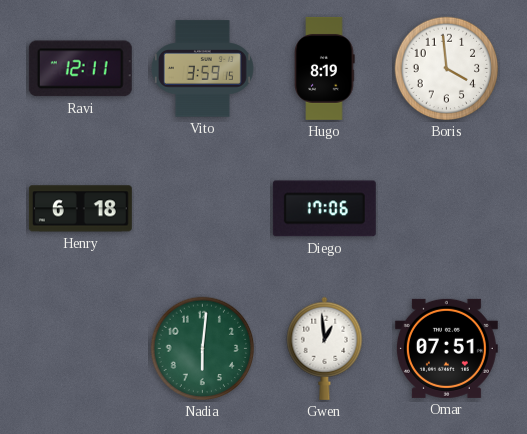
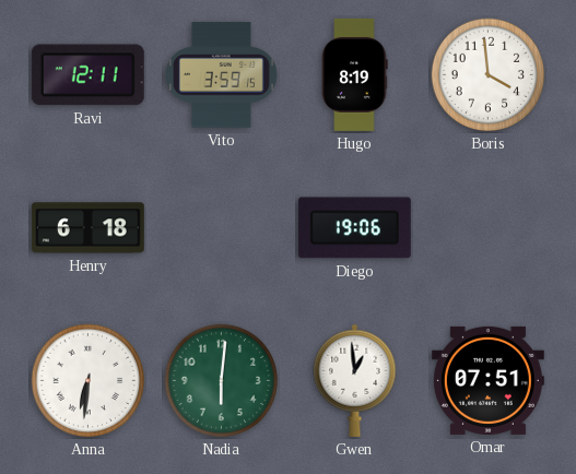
Diego: 17:06 -> 19:06 (354, 228)
Anna: none -> 6:31 (89, 381)
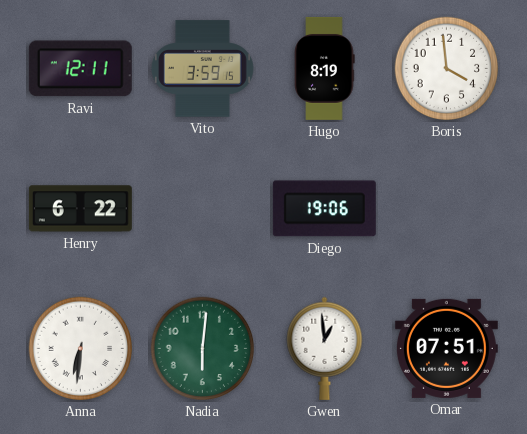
Henry: 6:18 -> 6:22 (80, 209)
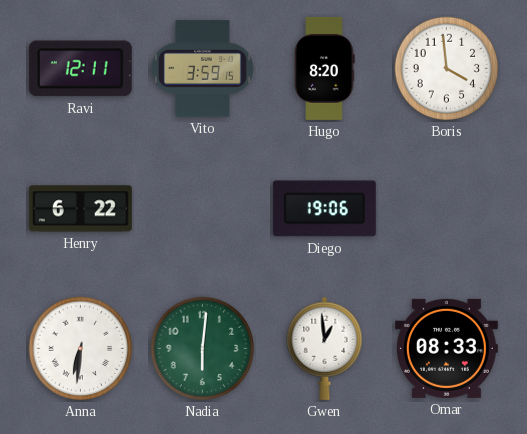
Hugo: 8:19 -> 8:20 (324, 68)
Omar: 07:51 -> 08:33 (446, 348)
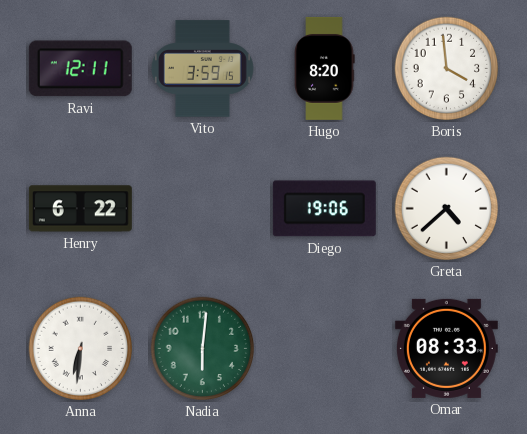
Greta: none -> 4:38 (447, 209)
Gwen: 12:59 -> none (325, 348)
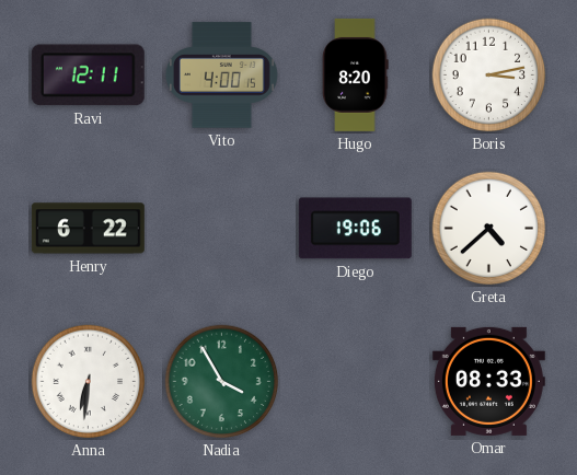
Vito: 3:59 -> 4:00 (221, 76)
Boris: 3:59 -> 3:13 (489, 76)
Nadia: 6:01 -> 3:55 (222, 382)
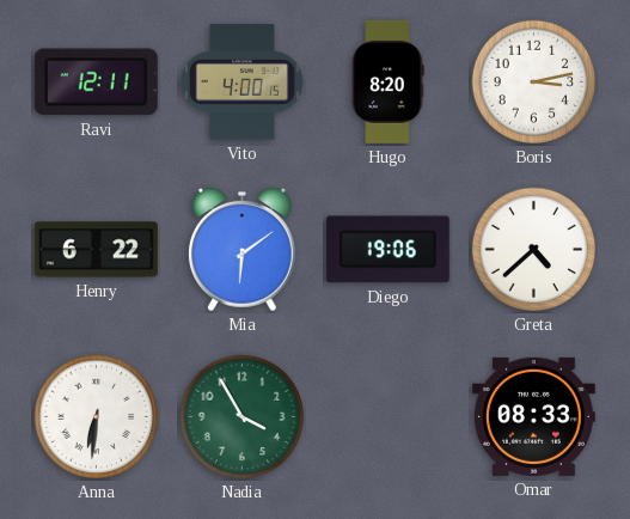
Mia: none -> 6:09 (241, 250)
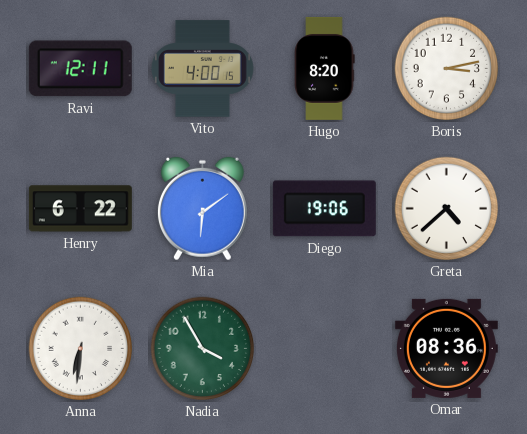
Omar: 08:33 -> 08:36 (446, 348)
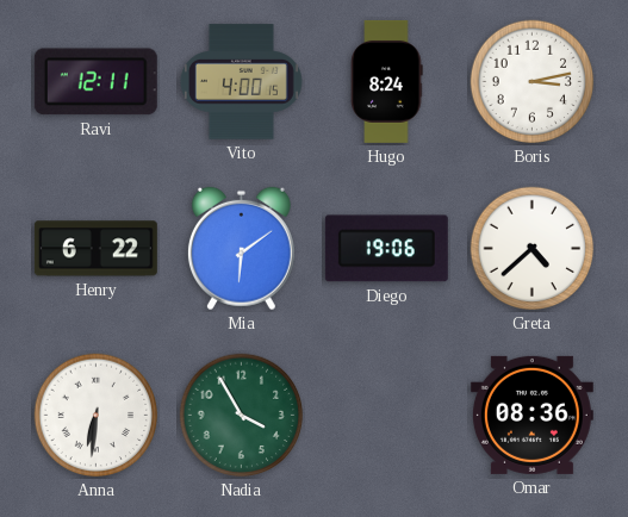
Hugo: 8:20 -> 8:24 (386, 81)
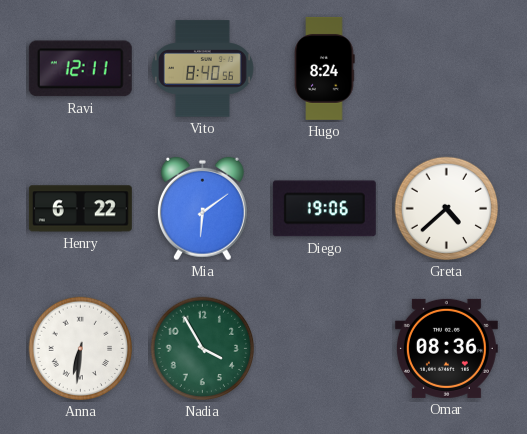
Vito: 4:00 -> 8:40 (202, 69)
Boris: 3:13 -> none (533, 82)
